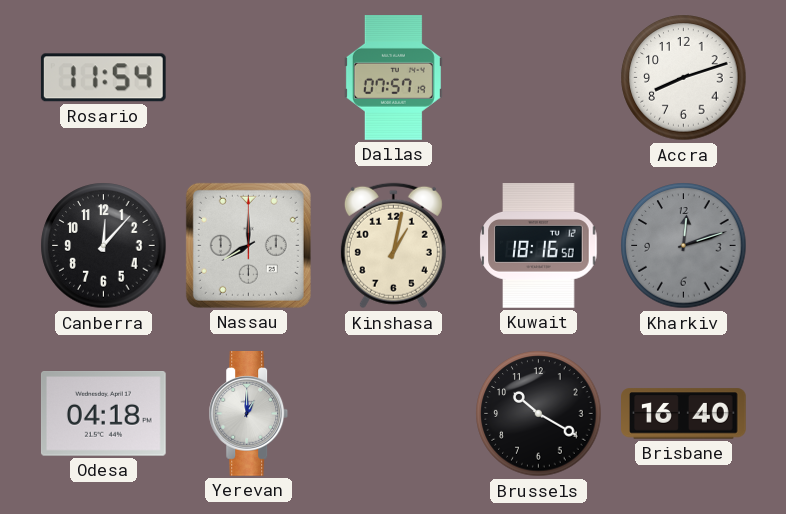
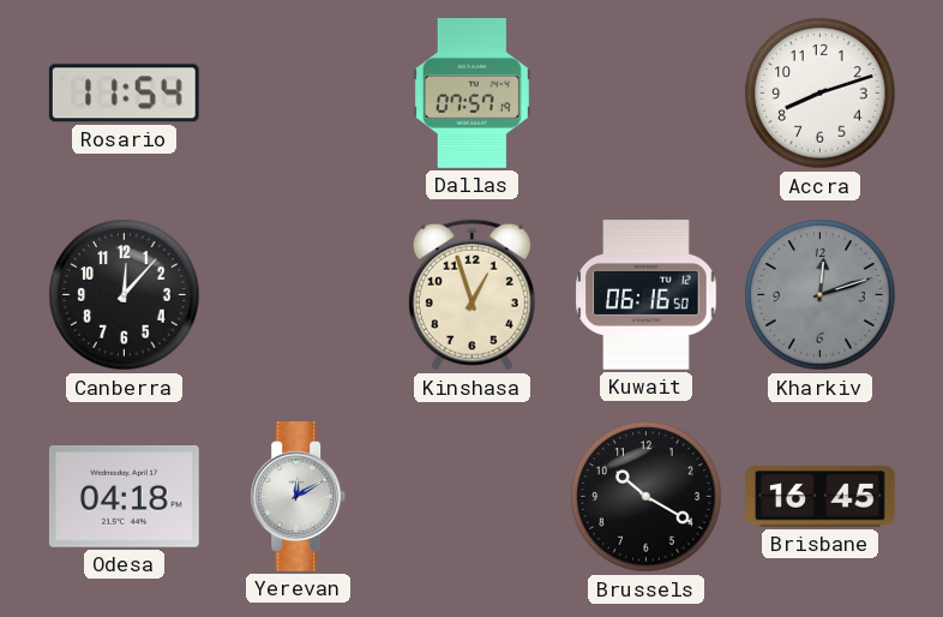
Nassau: 8:00 -> none (248, 245)
Kinshasa: 1:02 -> 12:57 (472, 295)
Kuwait: 18:16 -> 06:16 (647, 295)
Yerevan: 1:00 -> 12:10 (299, 497)
Brisbane: 16:40 -> 16:45 (821, 497)
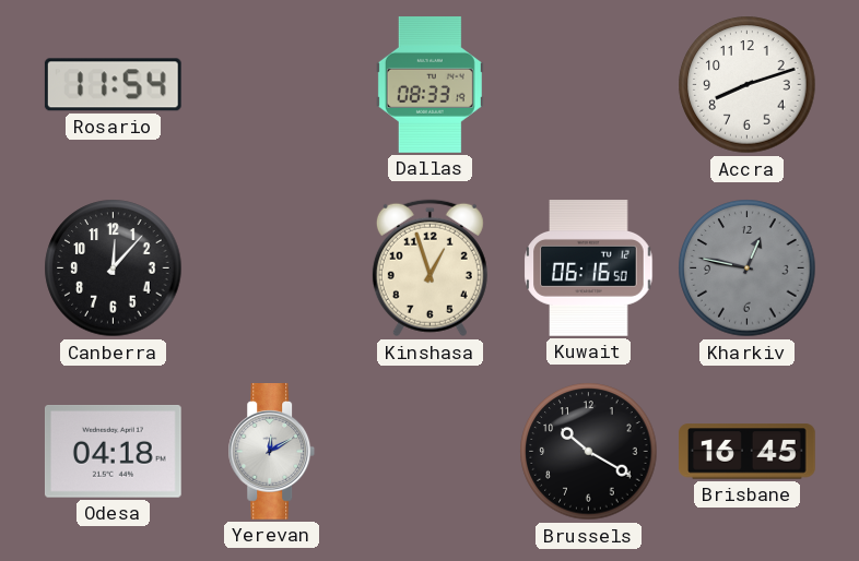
Dallas: 07:57 -> 08:33 (429, 85)
Kharkiv: 12:12 -> 12:47 (748, 268)
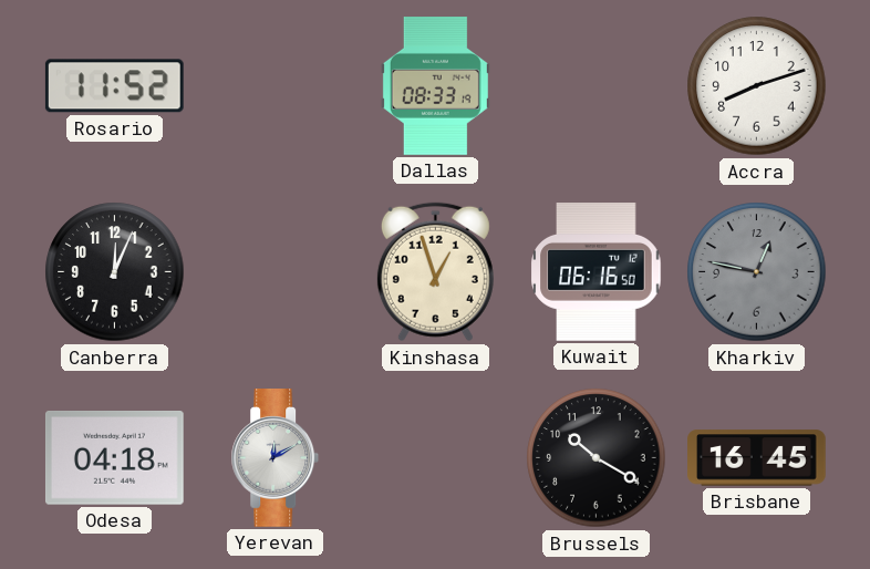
Rosario: 11:54 -> 11:52 (114, 86)
Canberra: 12:07 -> 12:04 (115, 272)
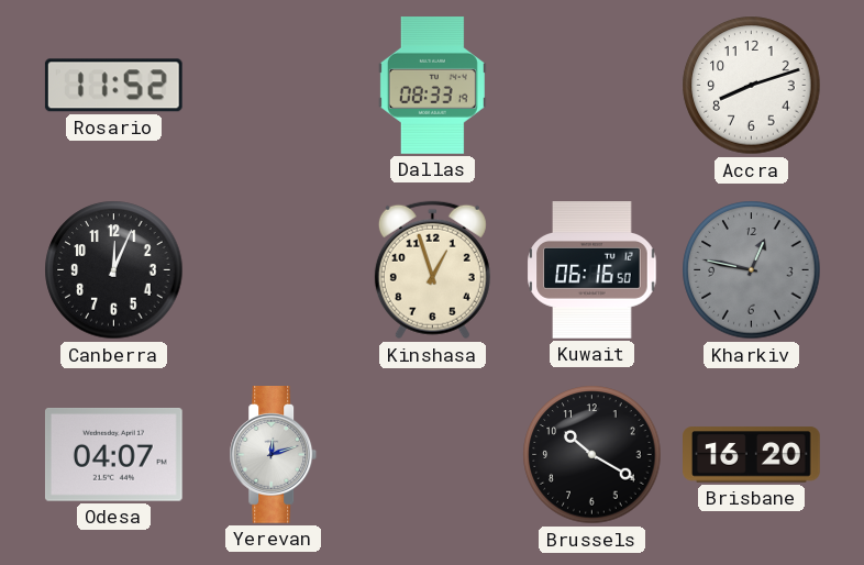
Odesa: 04:18 -> 04:07 (113, 455)
Yerevan: 12:10 -> 12:12 (274, 455)
Brisbane: 16:45 -> 16:20 (752, 455)
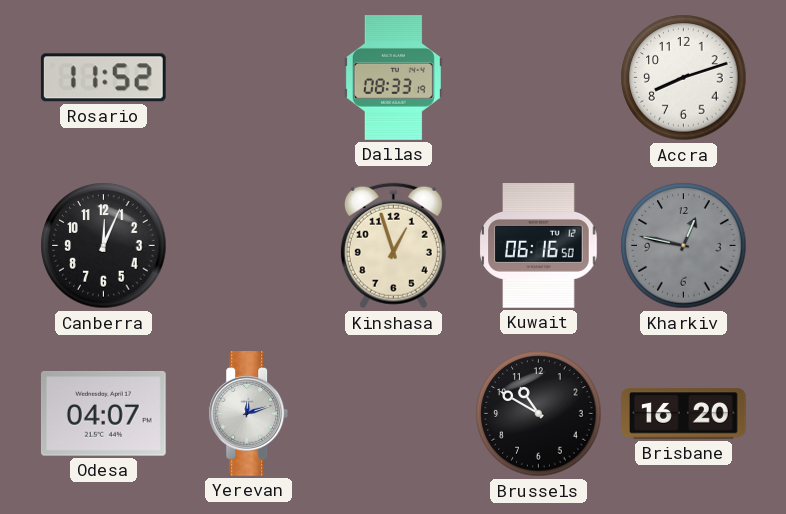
Brussels: 10:20 -> 10:50 (539, 414)
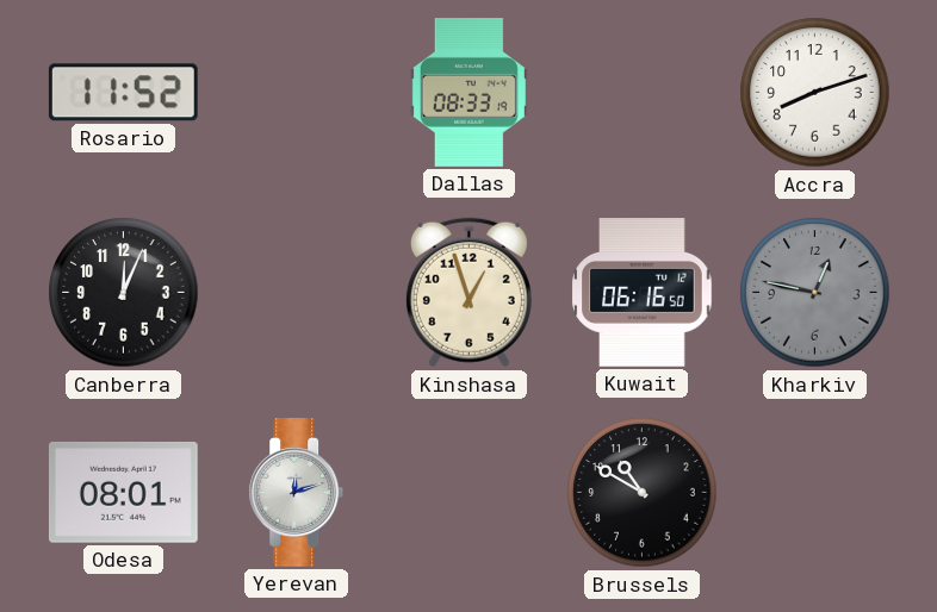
Odesa: 04:07 -> 08:01 (123, 493)
Brisbane: 16:20 -> none (684, 414)
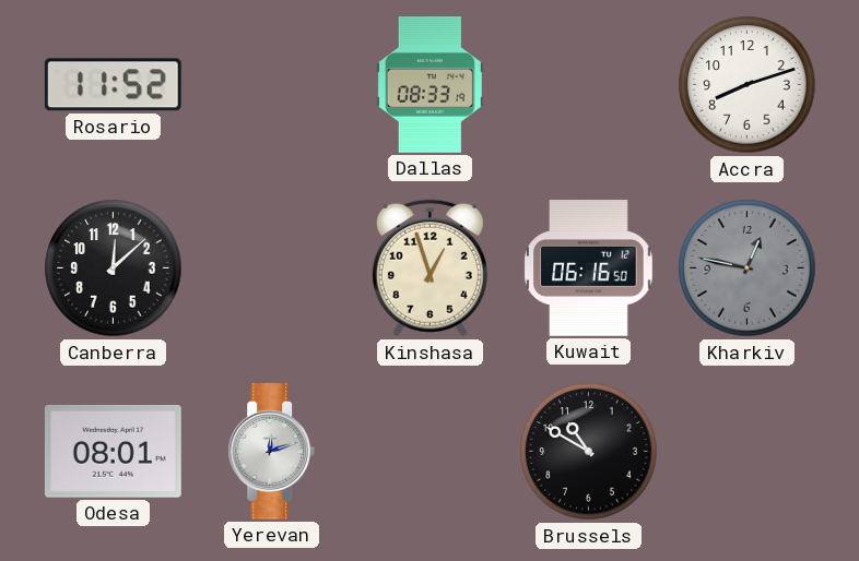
Canberra: 12:04 -> 12:08 (114, 268)
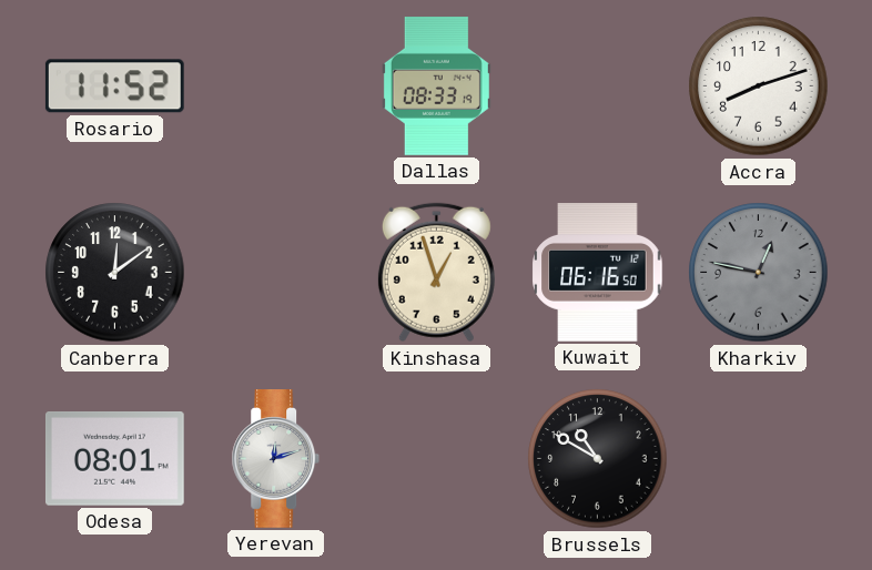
Canberra: 12:08 -> 12:09 (115, 273)
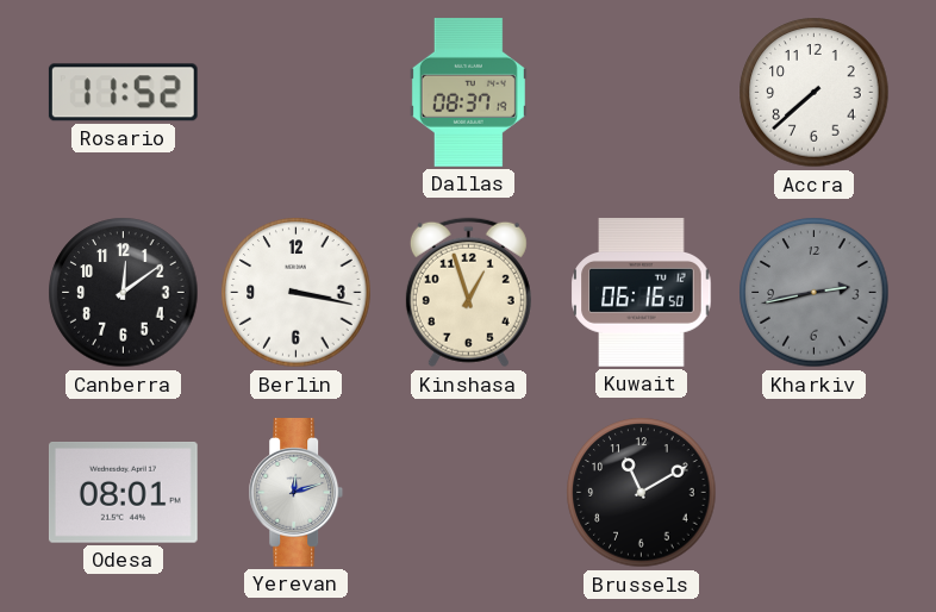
Dallas: 08:33 -> 08:37 (468, 93)
Accra: 8:12 -> 7:38 (815, 93)
Berlin: none -> 3:17 (297, 293)
Kharkiv: 12:47 -> 2:43 (815, 293)
Brussels: 10:50 -> 11:10 (642, 493)
